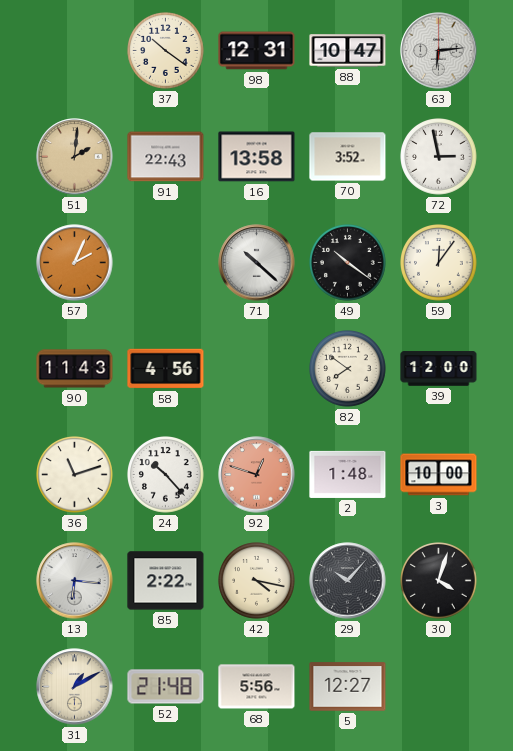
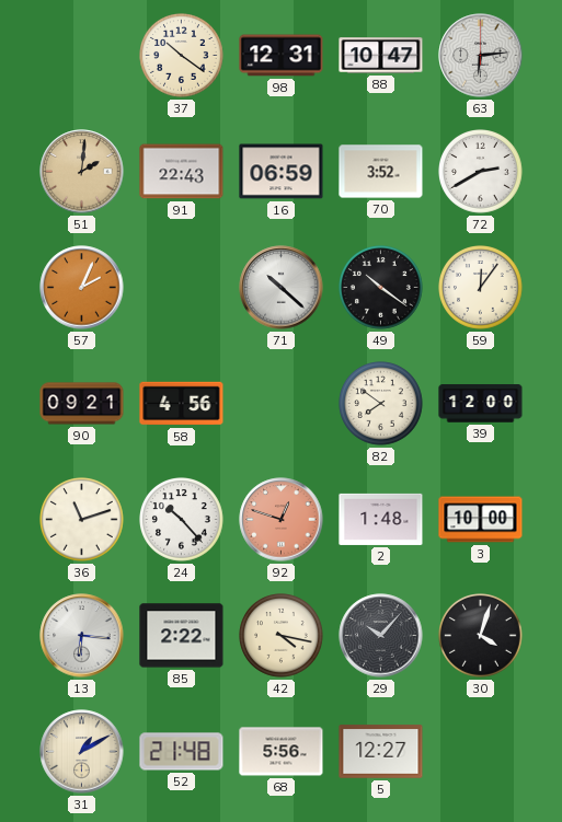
16: 13:58 -> 06:59 (282, 172)
72: 2:58 -> 2:40 (481, 172)
90: 11:43 -> 09:21 (82, 404)
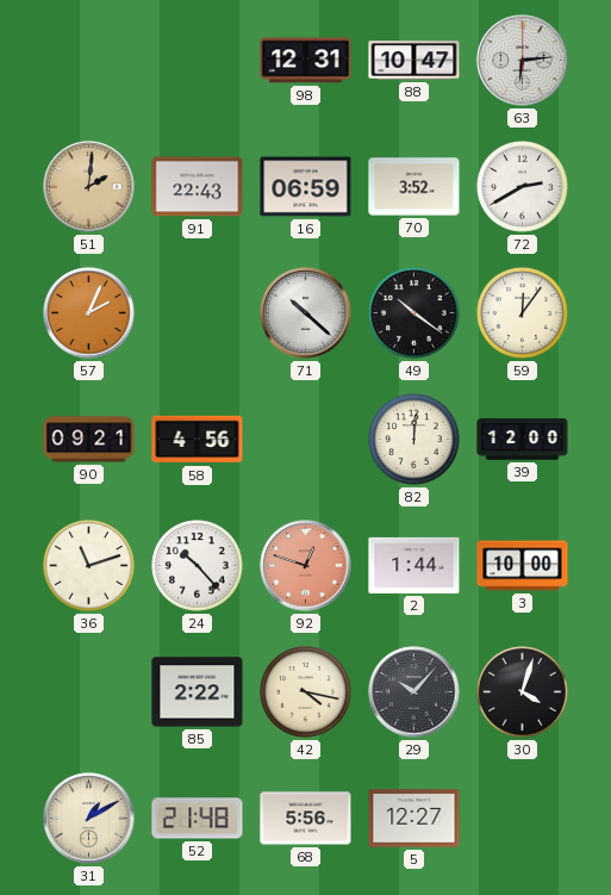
37: 10:21 -> none (182, 56)
82: 7:51 -> 12:01 (414, 440)
2: 1:48 -> 1:44 (414, 565)
13: 6:16 -> none (82, 636)
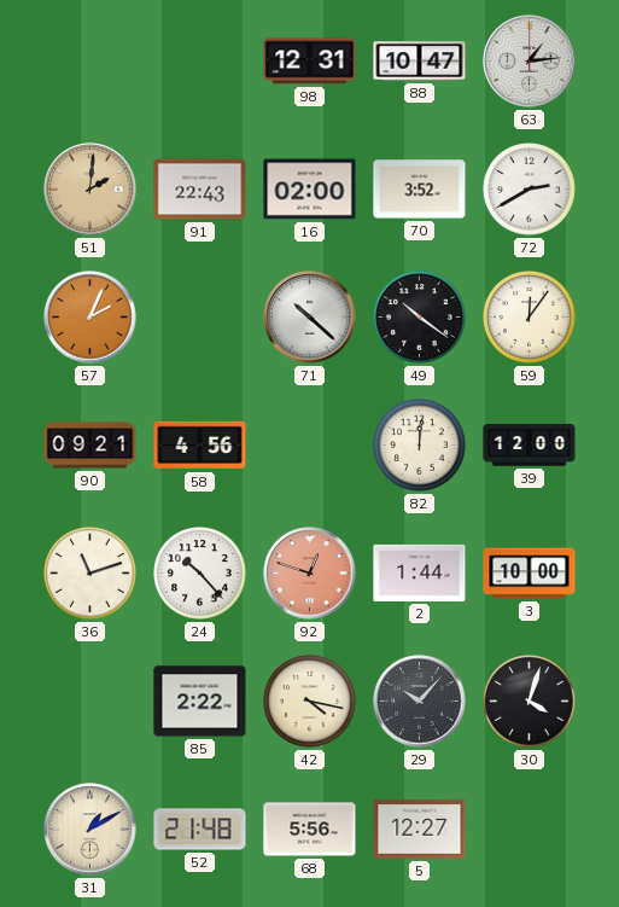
63: 6:14 -> 1:14 (530, 62)
16: 06:59 -> 02:00 (310, 190)
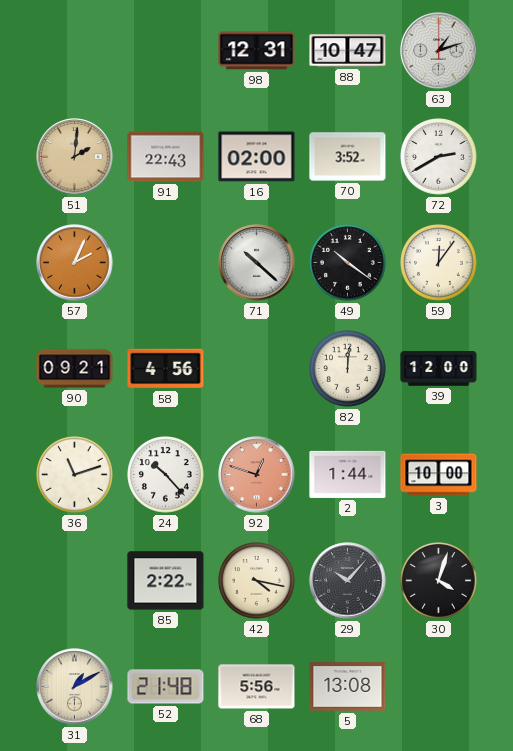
63: 1:14 -> 1:12 (439, 51)
5: 12:27 -> 13:08 (348, 687)
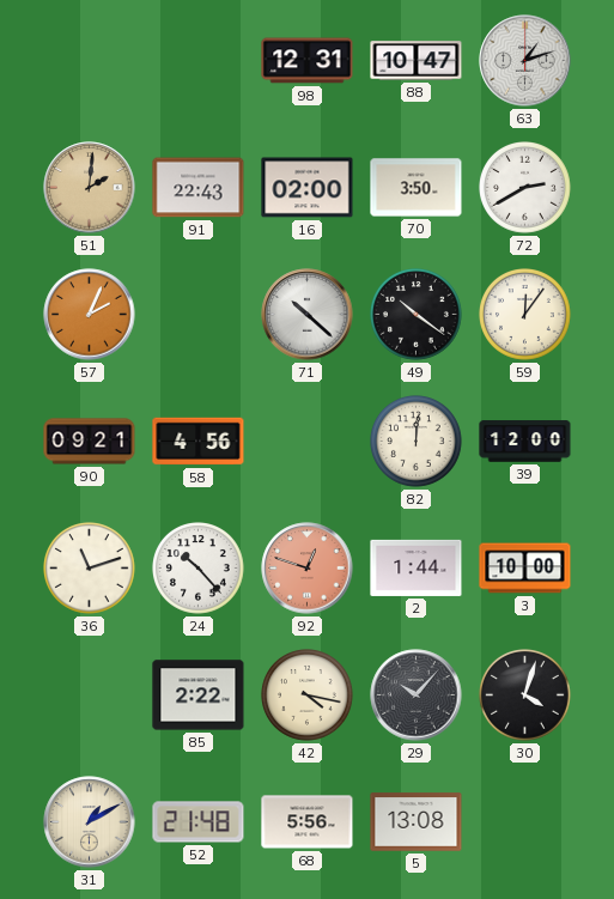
70: 3:52 -> 3:50 (417, 188)
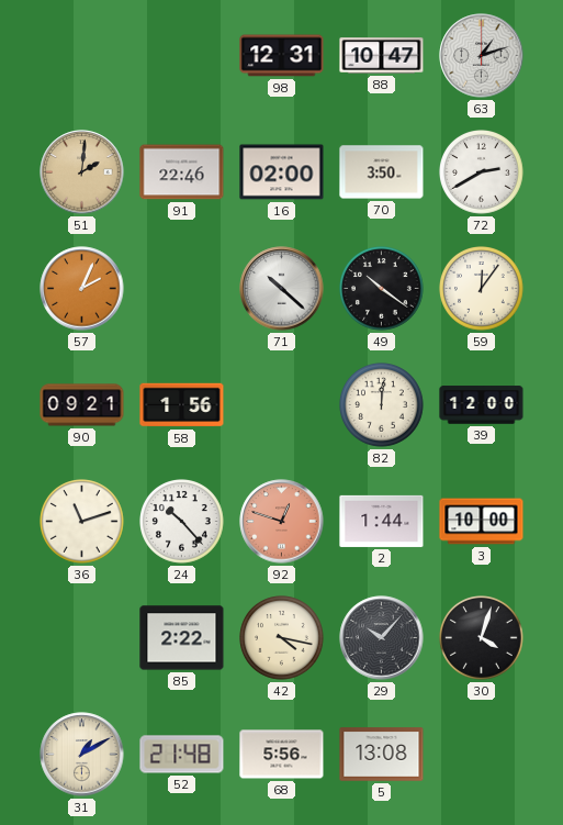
91: 22:43 -> 22:46 (182, 172)
58: 4:56 -> 1:56 (182, 405)
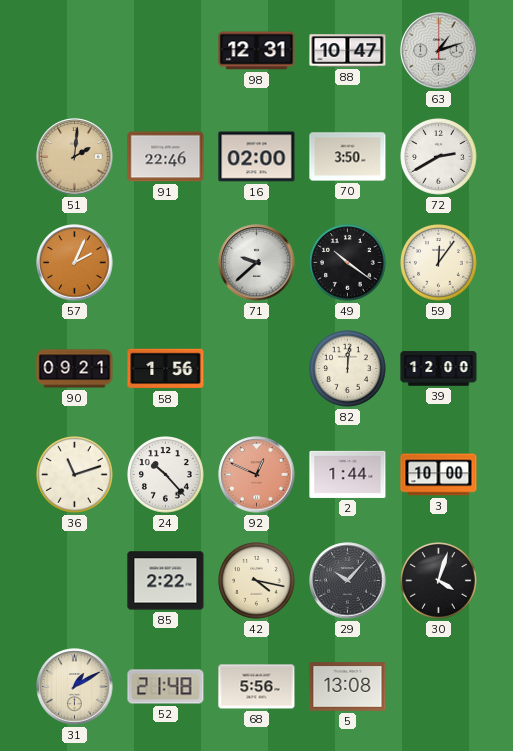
71: 10:22 -> 9:38 (257, 263)
92: 12:48 -> 12:49 (257, 475)
